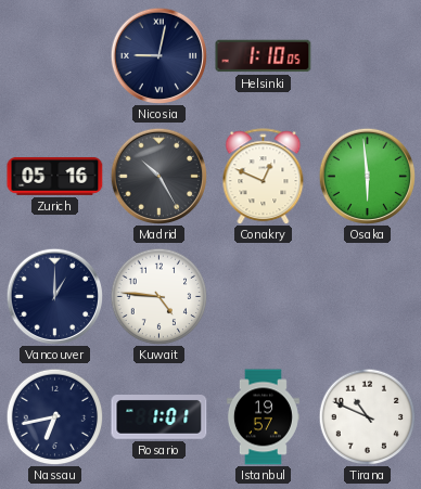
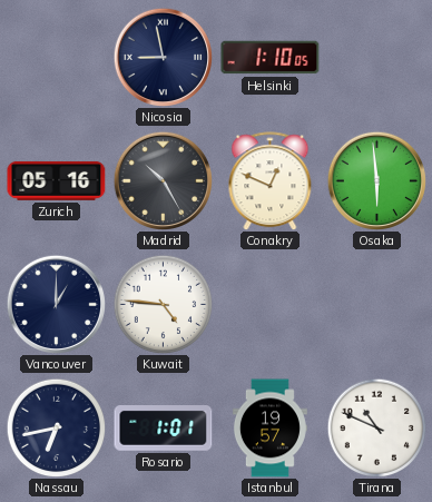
Nicosia: 9:02 -> 8:58 (163, 57)
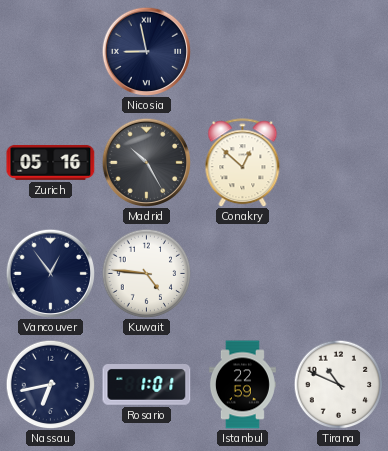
Helsinki: 1:10 -> none (271, 58)
Conakry: 12:49 -> 12:52 (243, 163)
Osaka: 5:59 -> none (376, 180)
Vancouver: 1:00 -> 12:54 (50, 273)
Istanbul: 19:57 -> 22:59 (242, 385)
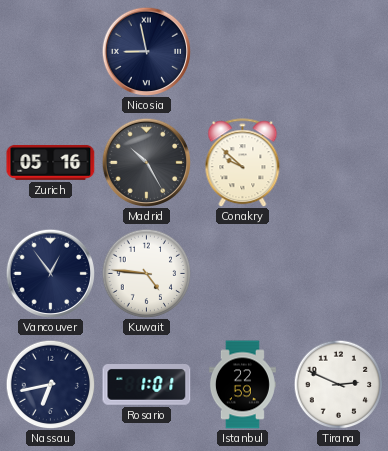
Conakry: 12:52 -> 9:52 (243, 163)
Tirana: 10:49 -> 2:49 (338, 384)
